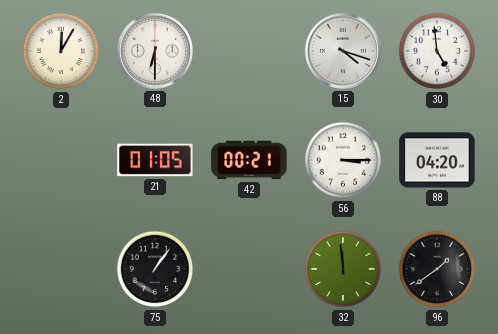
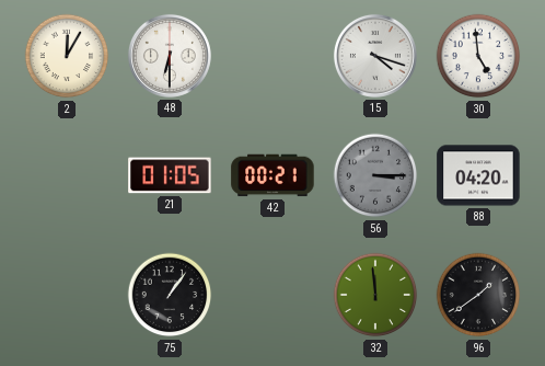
56 dial: white -> grey (375, 175)
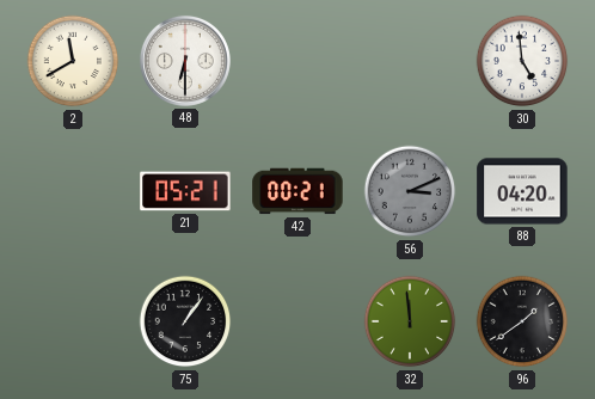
2: 12:05 -> 11:40 (73, 61)
15: 4:18 -> none (375, 56)
21: 01:05 -> 05:21 (185, 191)
56: 3:15 -> 3:11 (410, 191)
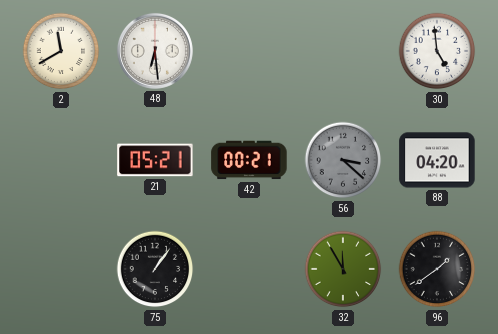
48: 6:30 -> 6:29 (155, 51)
56: 3:11 -> 3:22 (343, 160)
32: 11:59 -> 11:55 (343, 269)
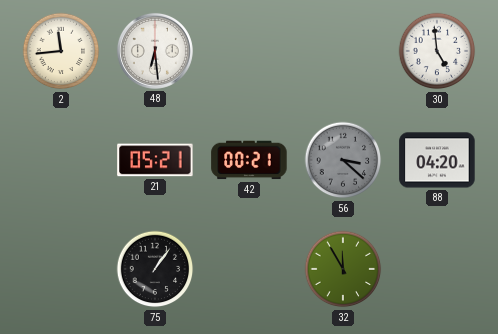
2: 11:40 -> 11:44 (61, 51)
96: 1:39 -> none (437, 269)
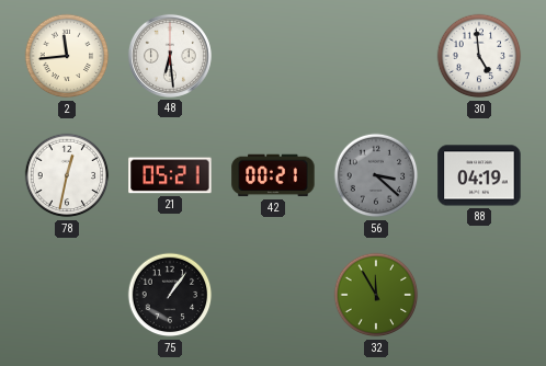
78: none -> 12:32 (67, 175)
88: 04:20 -> 04:19 (479, 175)
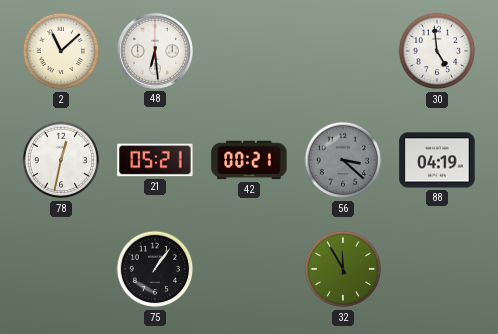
2: 11:44 -> 11:08 (61, 51)
